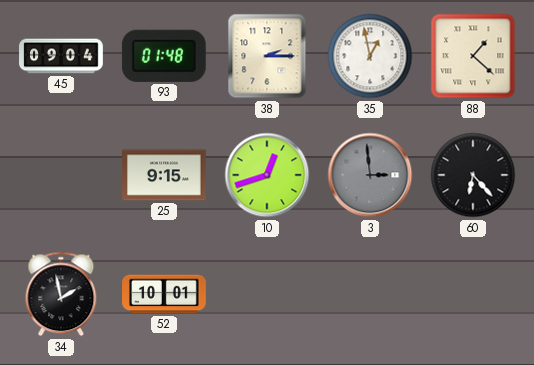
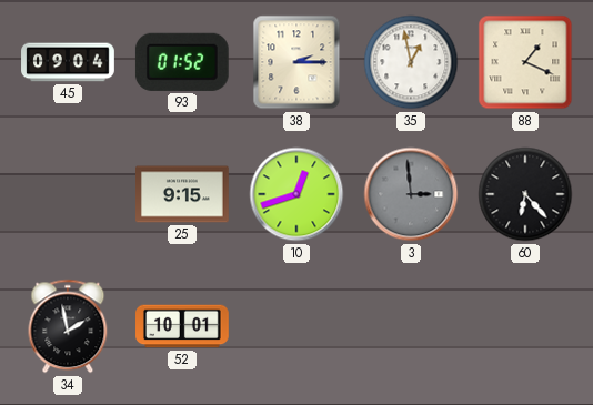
93: 01:48 -> 01:52 (182, 62)
88: 1:22 -> 1:19 (525, 62)
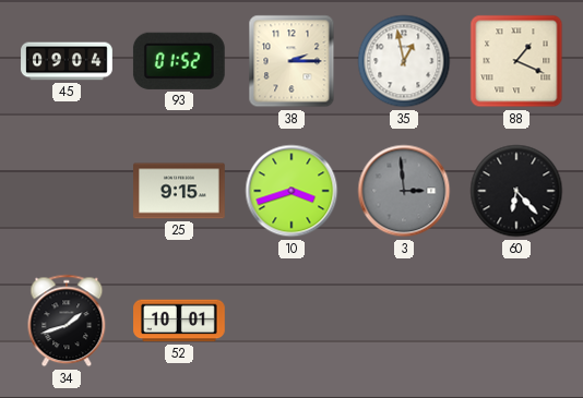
10: 12:42 -> 3:42 (291, 191)
34: 1:58 -> 1:42 (67, 321)
